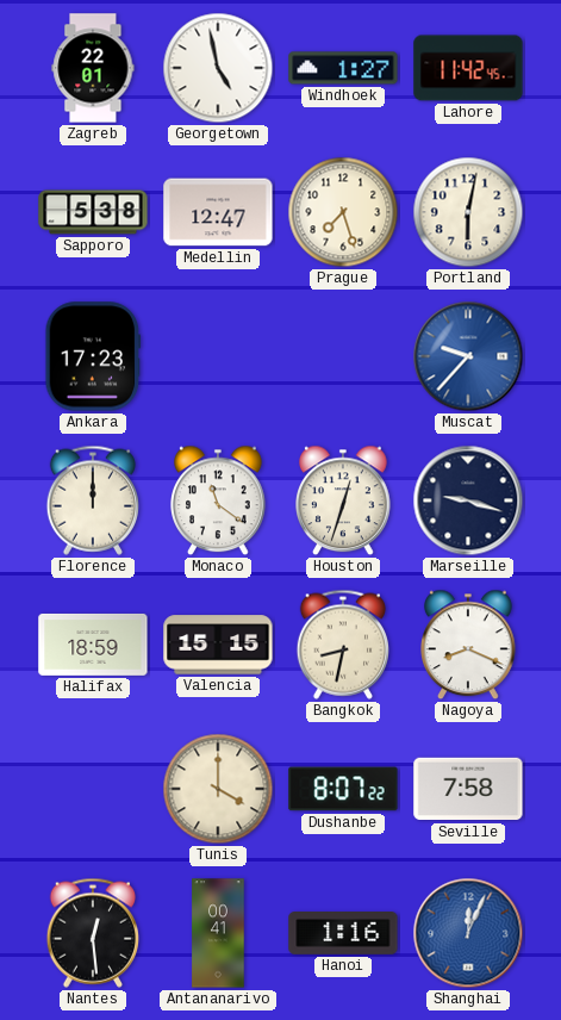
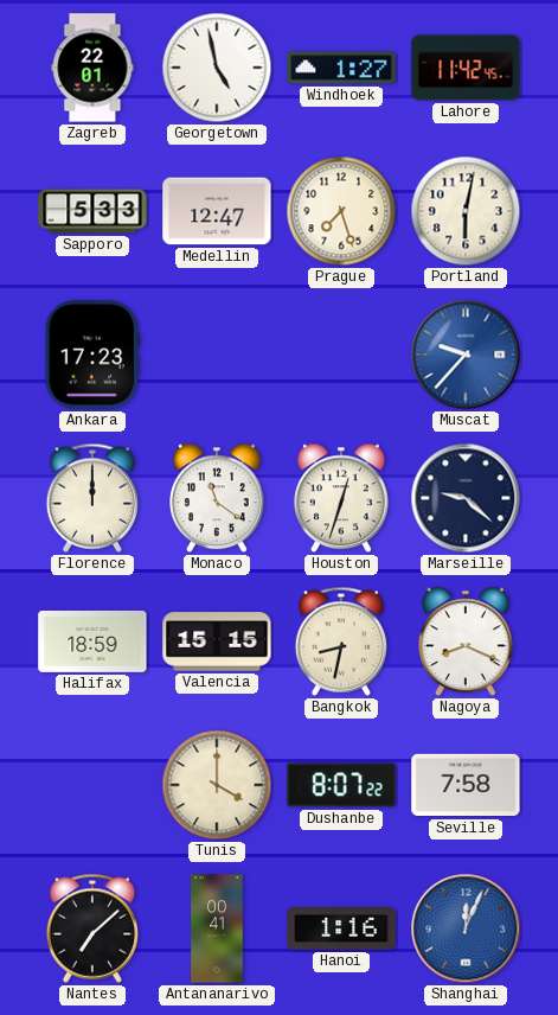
Sapporo: 5:38 -> 5:33 (92, 211)
Marseille: 9:18 -> 9:22 (466, 498)
Nantes: 12:29 -> 7:08 (91, 928)
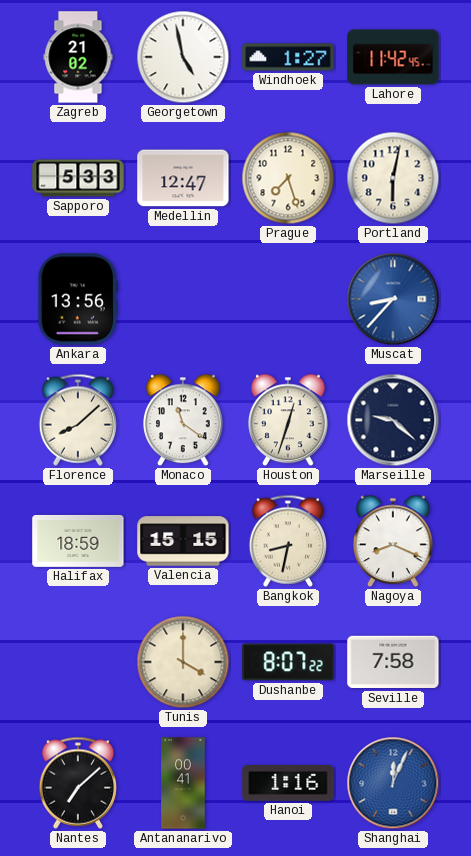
Zagreb: 22:01 -> 21:02 (78, 57)
Ankara: 17:23 -> 13:56 (78, 299)
Muscat: 9:37 -> 8:37 (393, 299)
Florence: 12:00 -> 8:08 (77, 420)
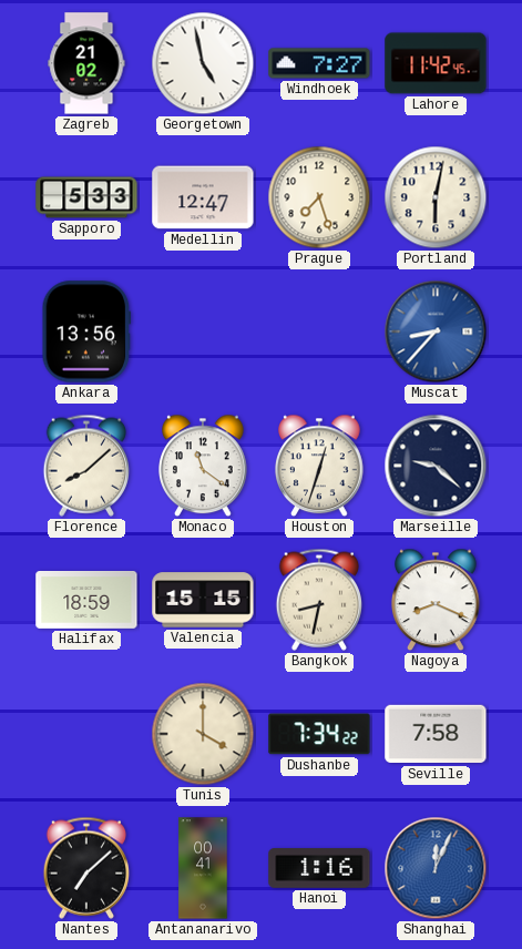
Windhoek: 1:27 -> 7:27 (319, 63)
Dushanbe: 8:07 -> 7:34 (319, 734)
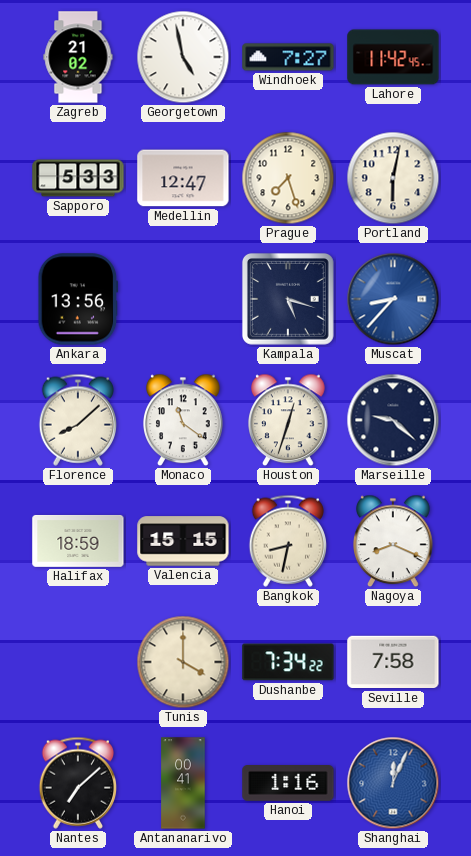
Kampala: none -> 5:18 (288, 299)
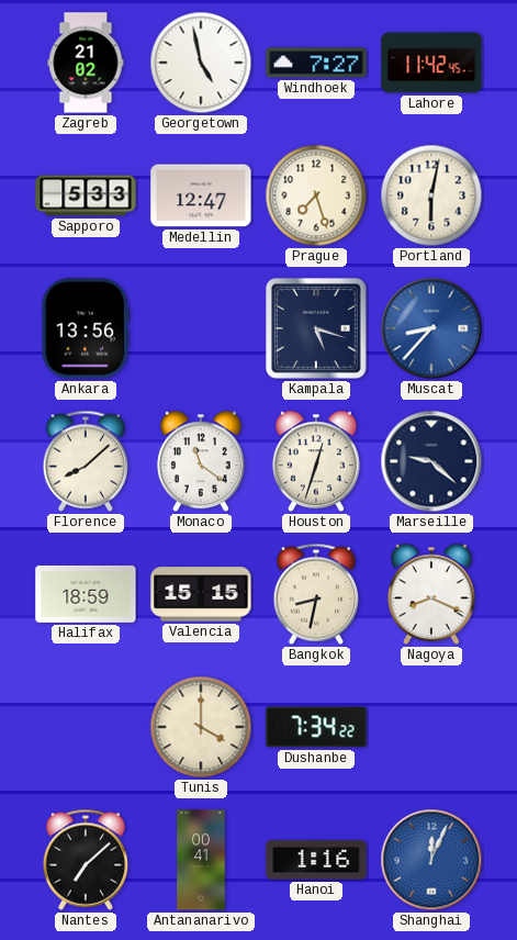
Seville: 7:58 -> none (393, 662)
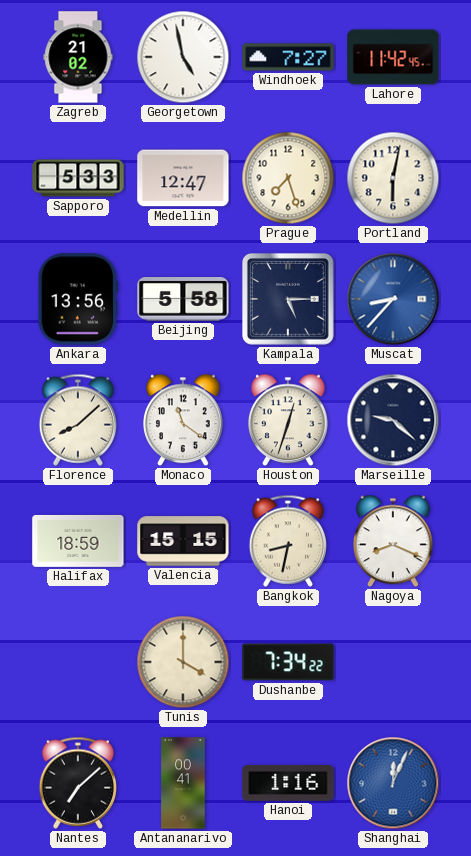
Beijing: none -> 5:58 (183, 299)
Kampala: 5:18 -> 5:15 (288, 299)
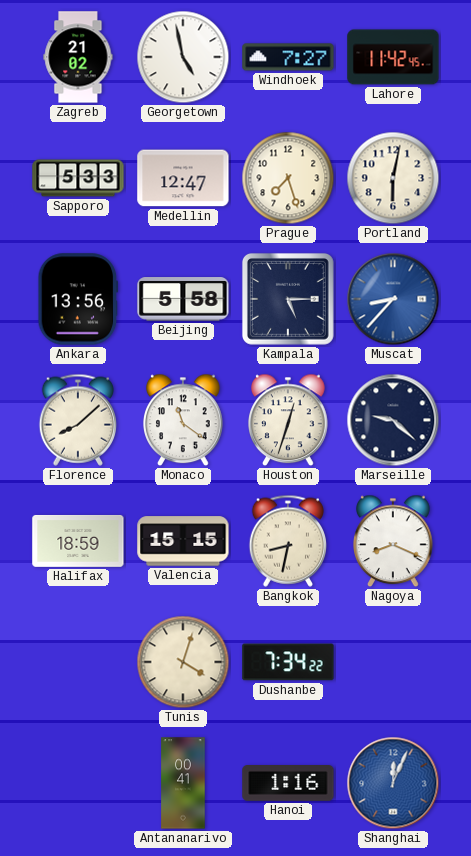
Tunis: 4:00 -> 4:03 (183, 662)
Nantes: 7:08 -> none (77, 783)
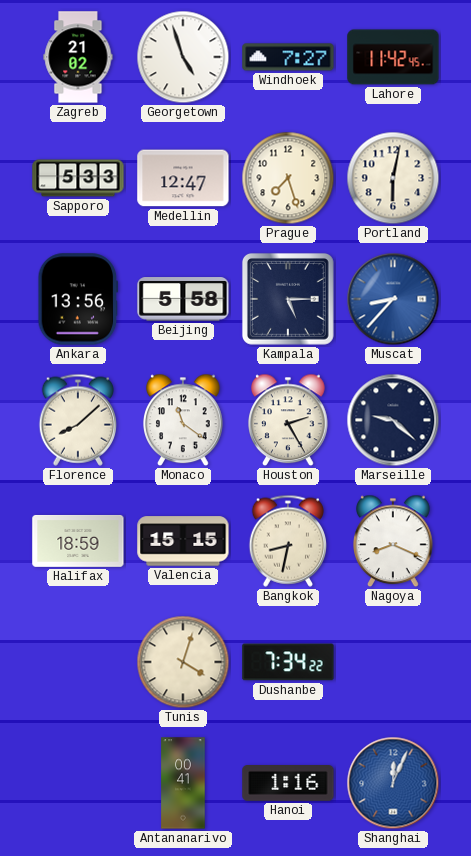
Georgetown: 4:58 -> 4:57 (183, 57)
Houston: 12:33 -> 2:25 (289, 420)
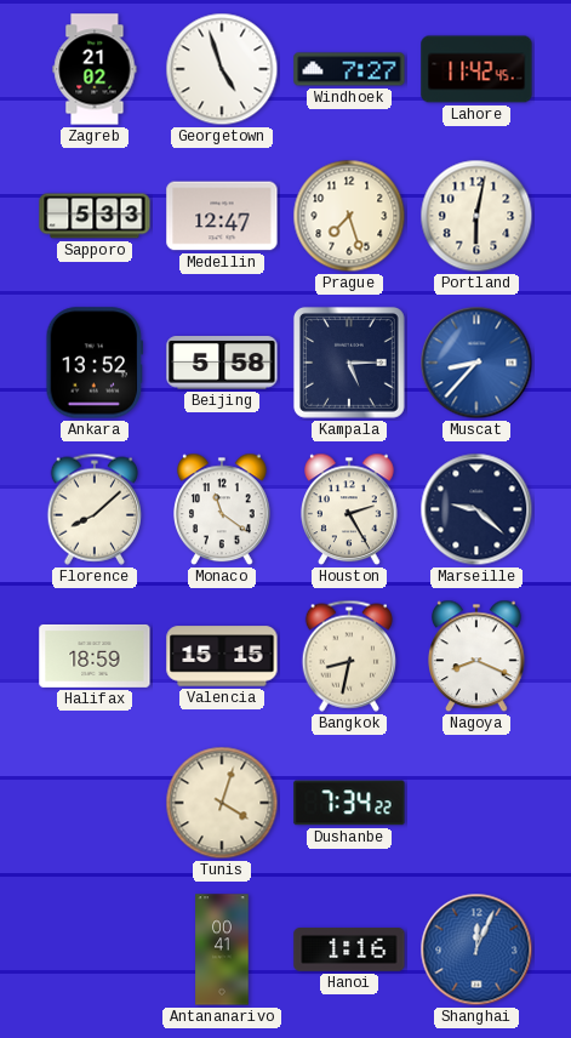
Ankara: 13:56 -> 13:52 (95, 363)
